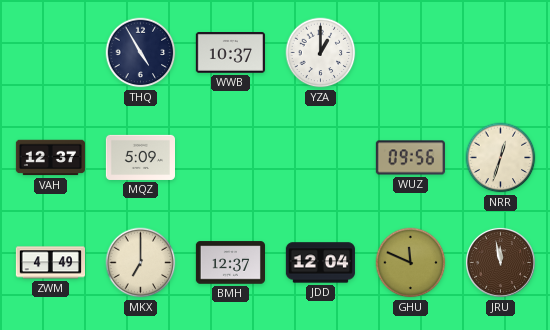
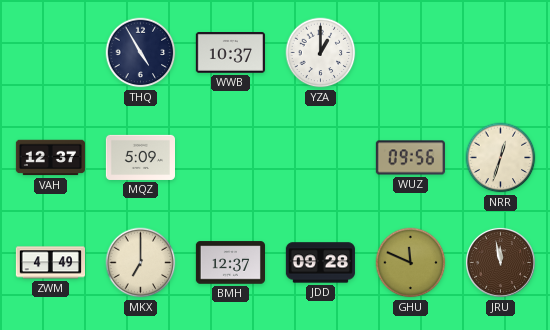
JDD: 12:04 -> 09:28 (320, 263)
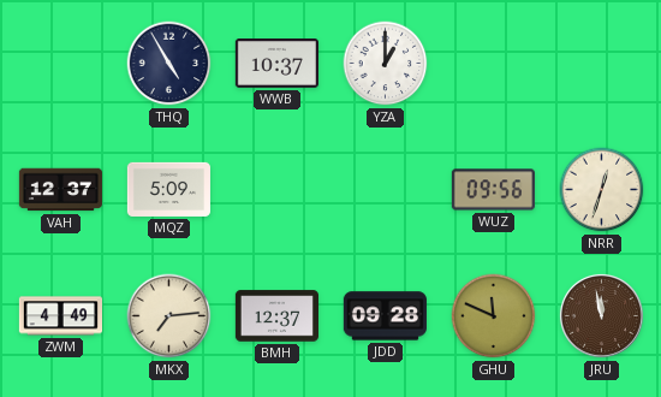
MKX: 7:00 -> 7:14 (169, 316)
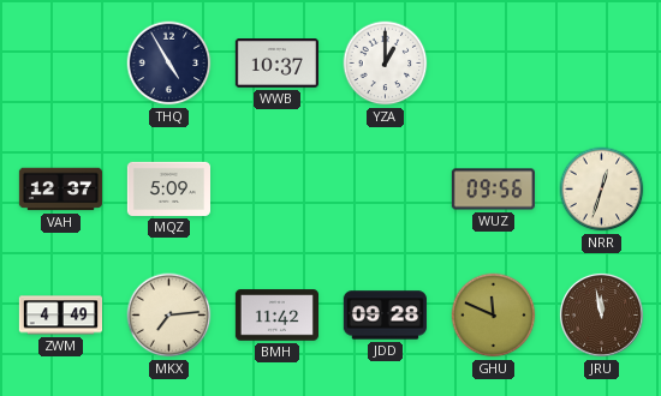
BMH: 12:37 -> 11:42 (276, 316)
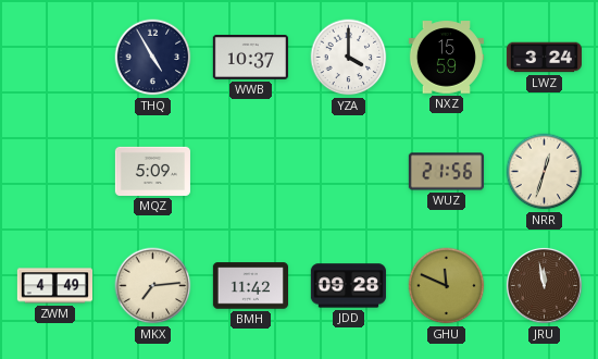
YZA: 1:00 -> 4:00 (349, 58)
NXZ: none -> 15:59 (446, 58)
LWZ: none -> 3:24 (544, 58)
VAH: 12:37 -> none (60, 190)
WUZ: 09:56 -> 21:56 (446, 172)
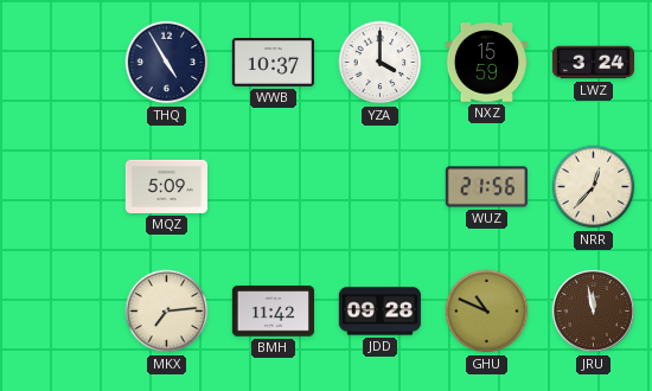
NRR: 12:33 -> 12:37 (594, 187)
ZWM: 4:49 -> none (54, 286)
GHU: 11:49 -> 10:49 (487, 312)
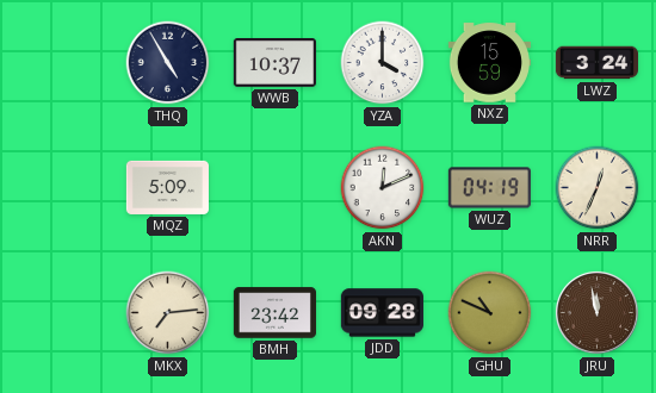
AKN: none -> 12:11 (383, 188)
WUZ: 21:56 -> 04:19 (489, 188)
NRR: 12:37 -> 12:34 (598, 188)
BMH: 11:42 -> 23:42 (274, 313)
